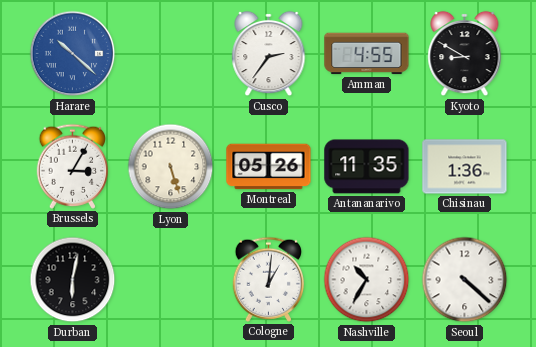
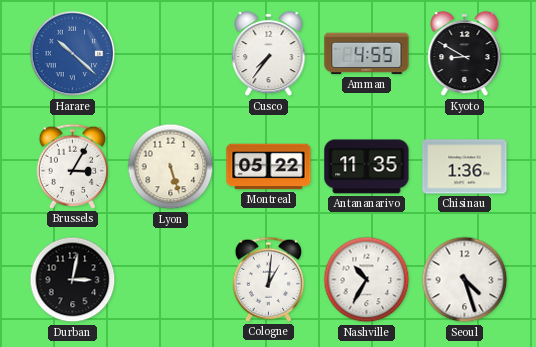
Cusco: 2:36 -> 7:36 (269, 54)
Montreal: 05:26 -> 05:22 (269, 167)
Durban: 6:02 -> 3:02 (73, 280)
Seoul: 4:22 -> 4:27 (465, 280)
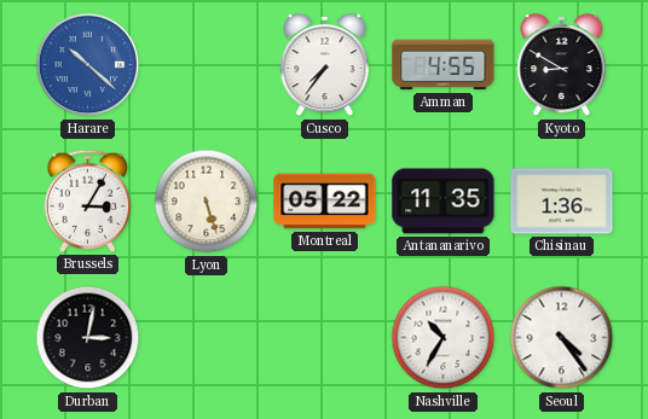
Cologne: 1:01 -> none (268, 279)
Seoul: 4:27 -> 4:24 (562, 338)
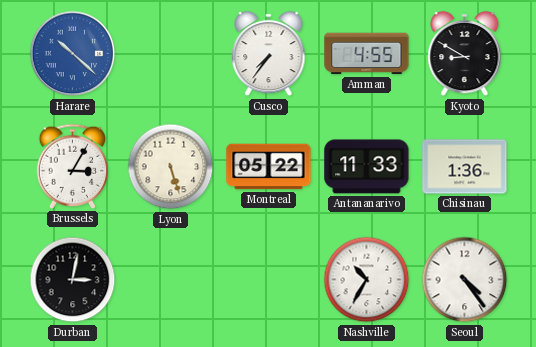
Antananarivo: 11:35 -> 11:33 (367, 167)
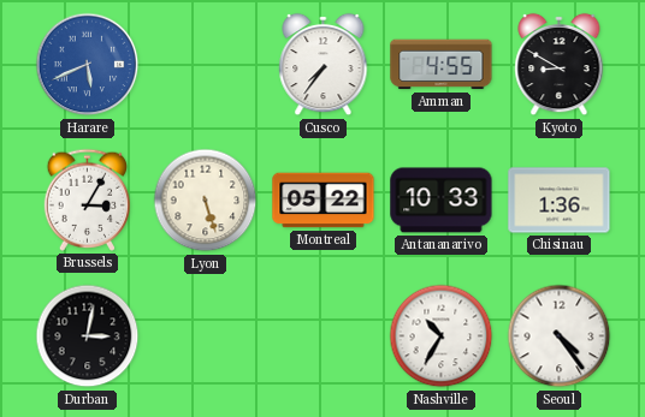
Harare: 10:22 -> 5:41 (88, 65)
Antananarivo: 11:33 -> 10:33 (442, 201)
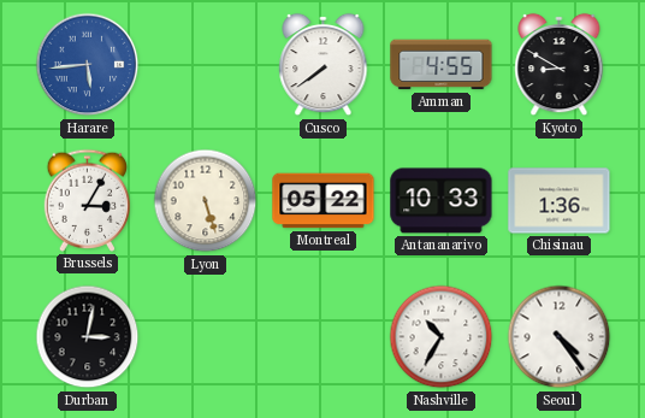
Harare: 5:41 -> 5:44 (88, 65)
Cusco: 7:36 -> 7:39 (324, 65)
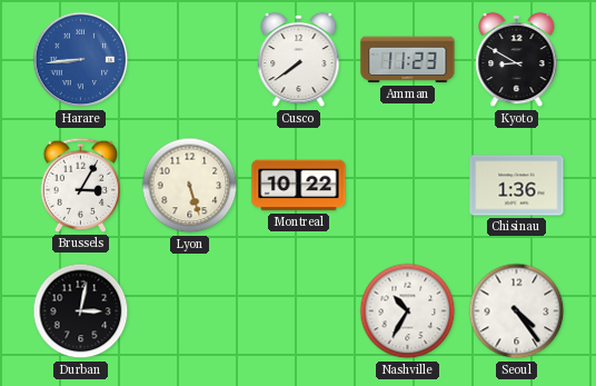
Harare: 5:44 -> 8:44 (81, 60)
Amman: 4:55 -> 11:23 (408, 60)
Montreal: 05:22 -> 10:22 (299, 186)
Antananarivo: 10:33 -> none (442, 201)
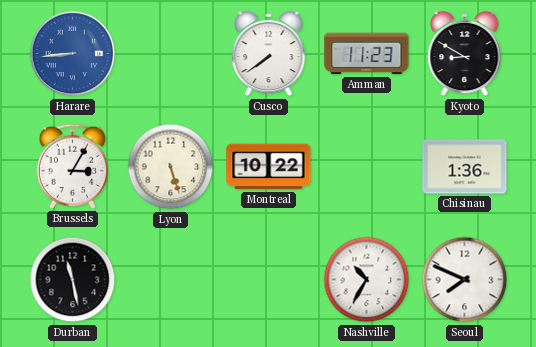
Durban: 3:02 -> 11:28 (73, 280)
Seoul: 4:24 -> 7:49 (465, 280)
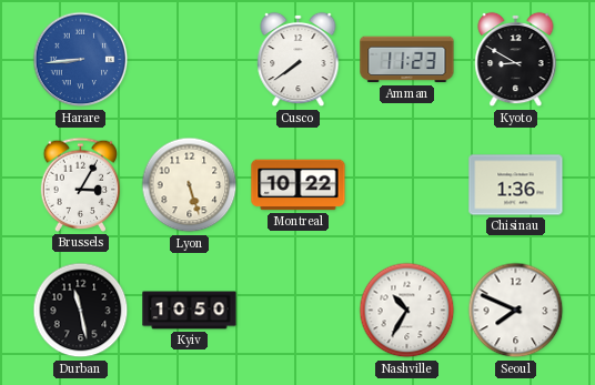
Kyiv: none -> 10:50 (190, 311)
